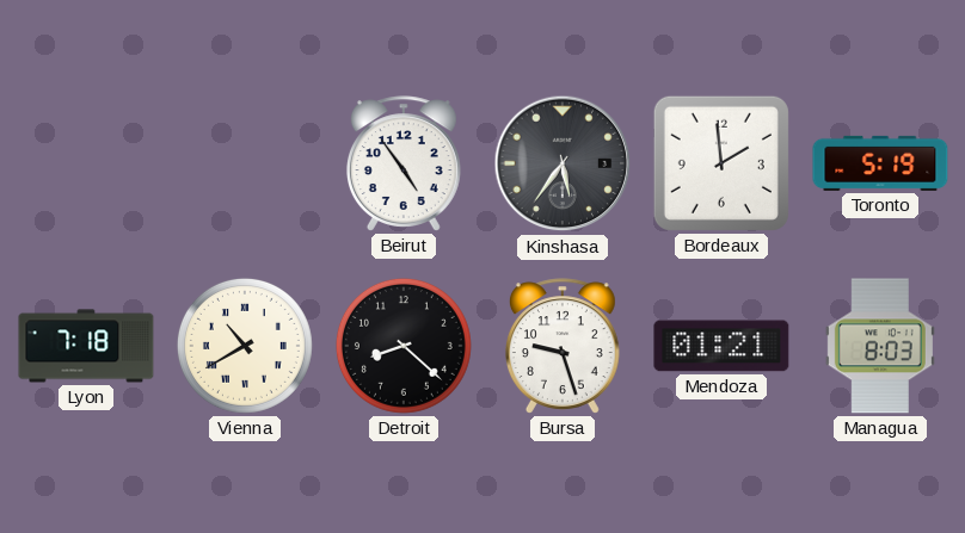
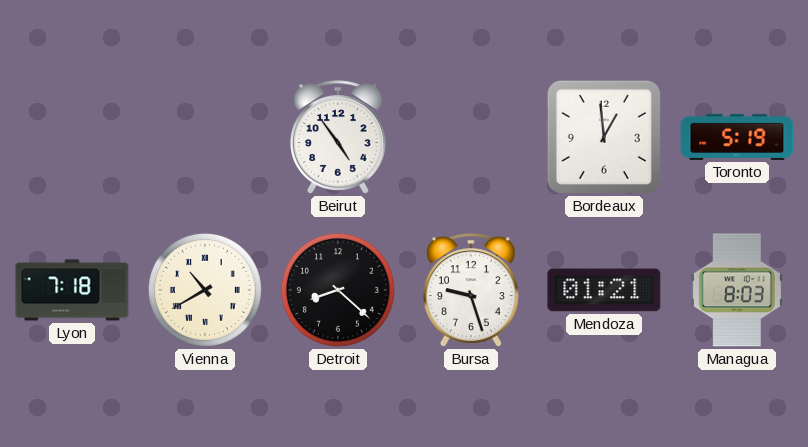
Kinshasa: 5:36 -> none (563, 163)
Bordeaux: 1:59 -> 12:59 (604, 137)
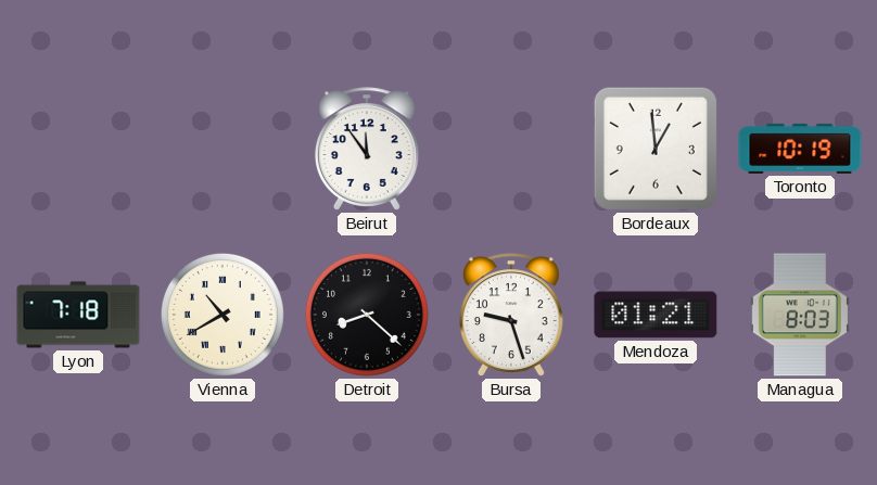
Beirut: 4:54 -> 11:54 (367, 149)
Toronto: 5:19 -> 10:19 (800, 149)
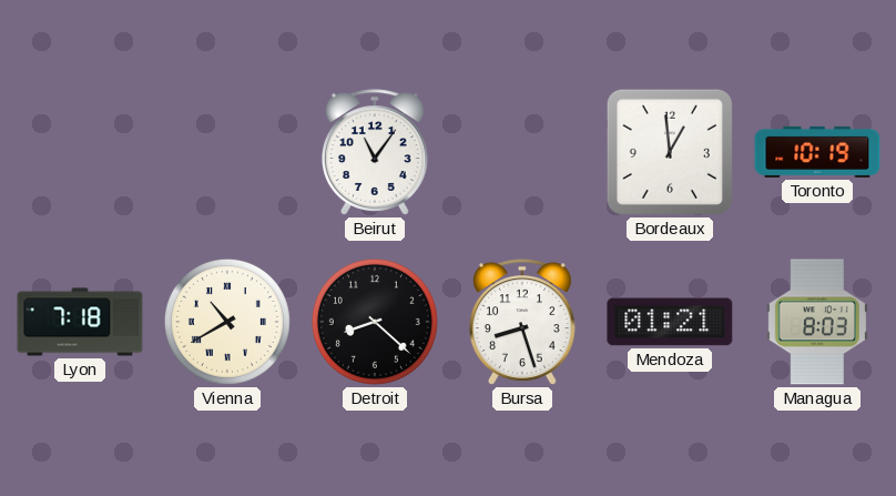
Beirut: 11:54 -> 11:06 (375, 152)
Bursa: 9:27 -> 8:27 (522, 322)
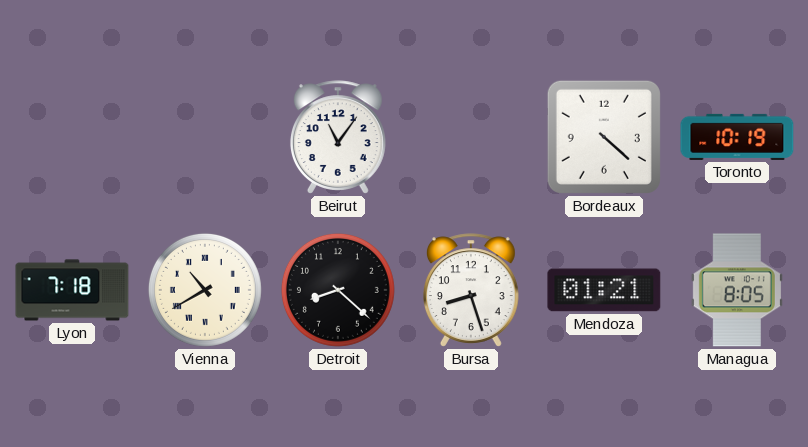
Bordeaux: 12:59 -> 4:22 (604, 137)
Managua: 8:03 -> 8:05 (737, 290)
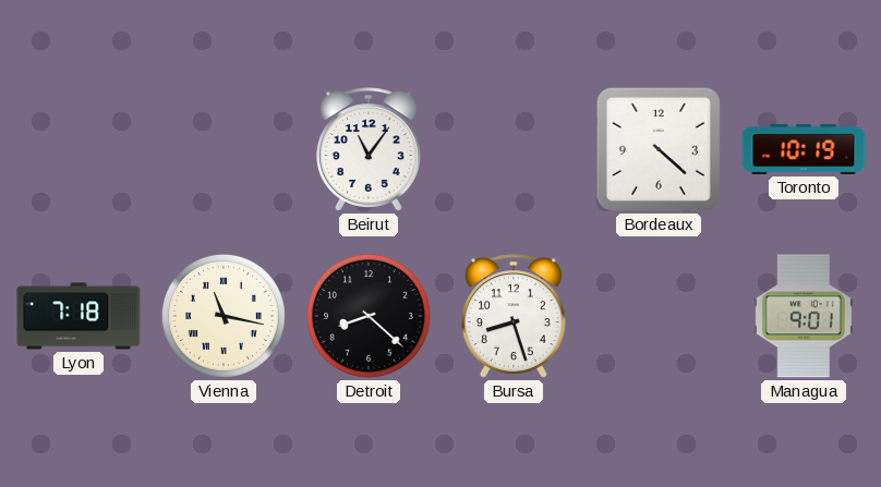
Vienna: 10:40 -> 11:17 (224, 316)
Mendoza: 01:21 -> none (604, 290)
Managua: 8:05 -> 9:01 (804, 316)
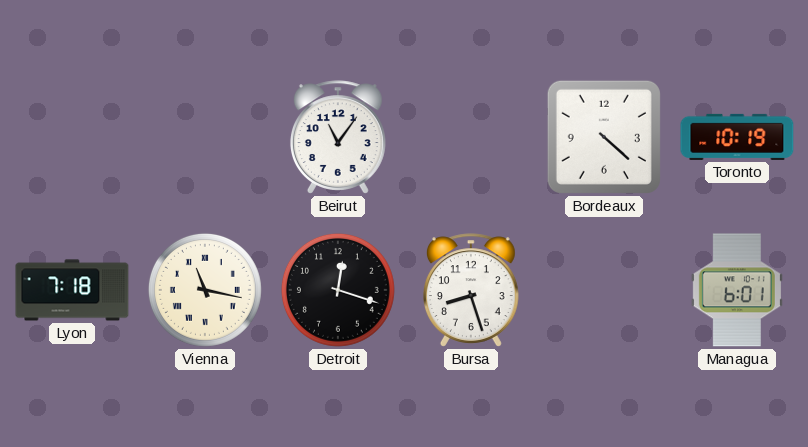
Detroit: 8:22 -> 12:18 (338, 290)
Managua: 9:01 -> 6:01 (737, 290)
